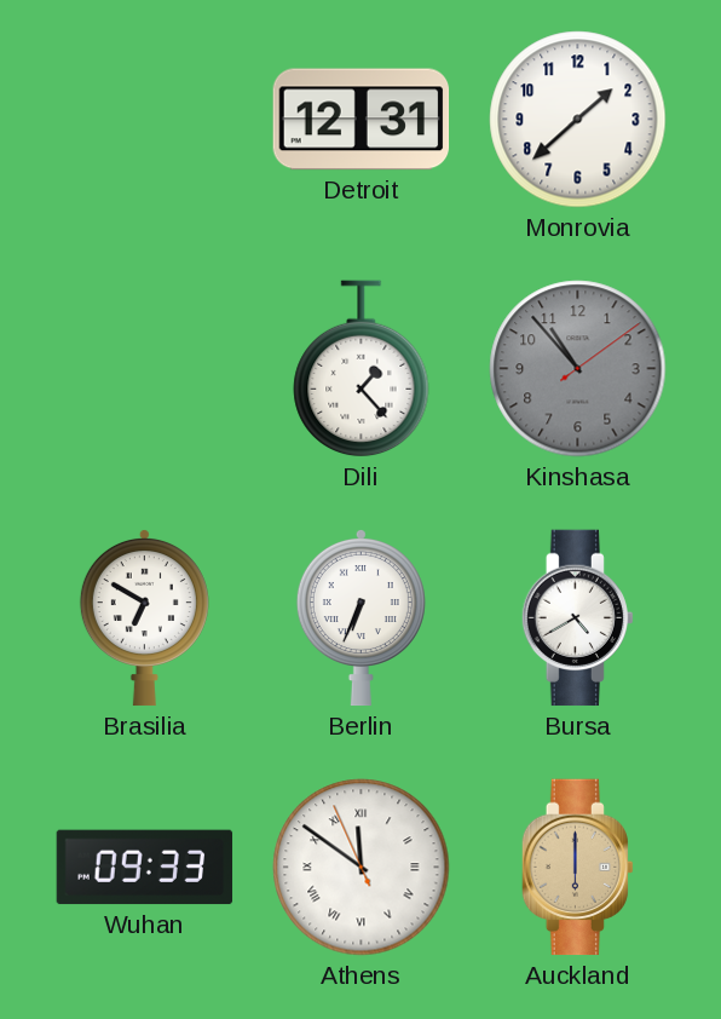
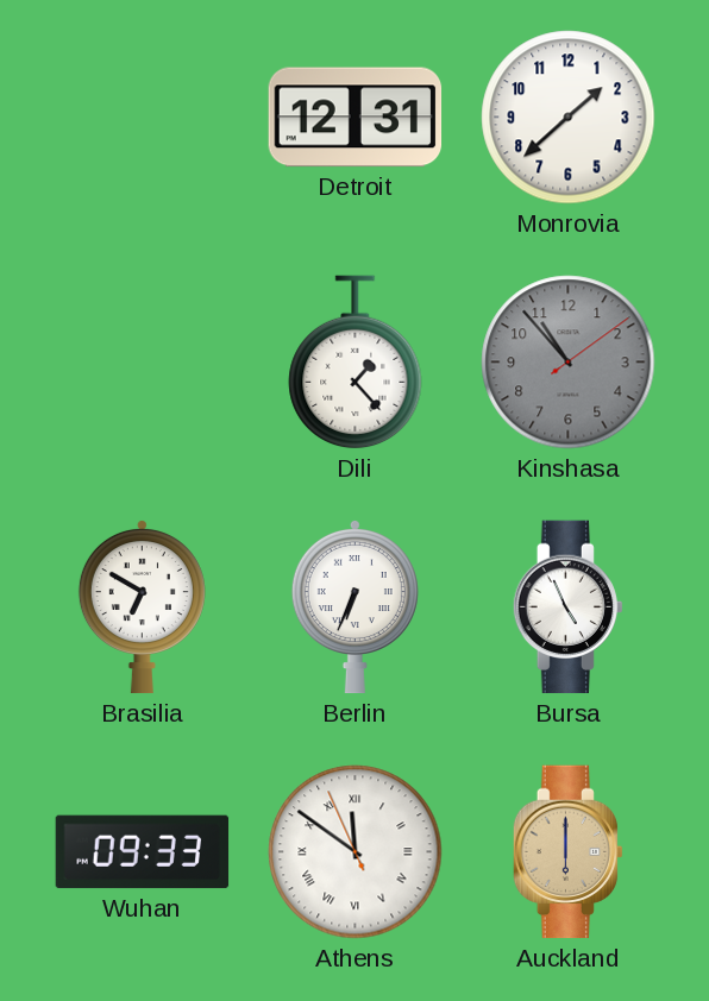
Bursa: 4:40 -> 4:56 (567, 607)
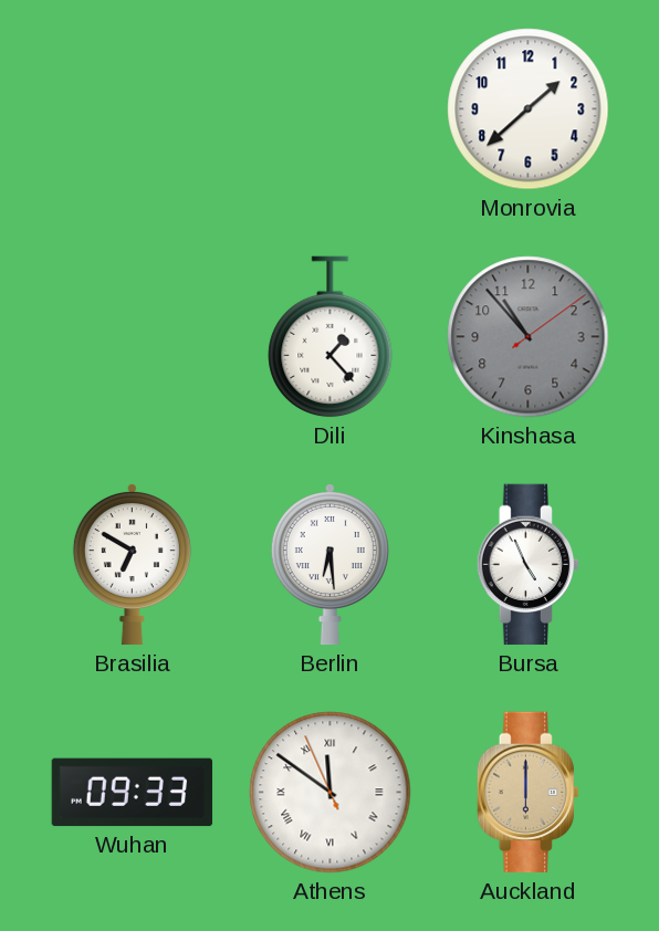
Detroit: 12:31 -> none (356, 118)
Berlin: 6:34 -> 6:29 (329, 564)
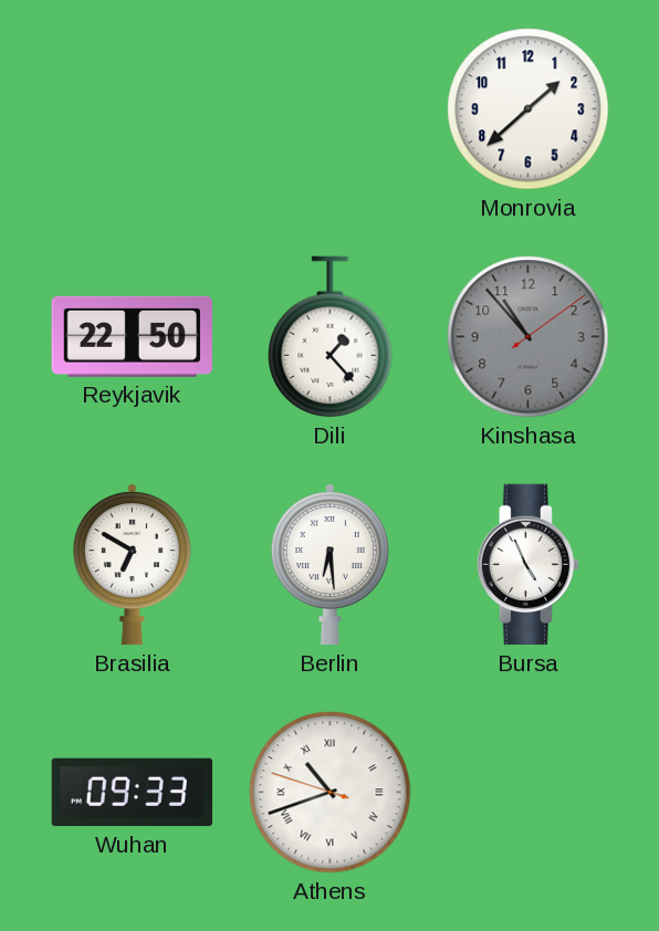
Reykjavik: none -> 22:50 (132, 336)
Athens: 11:50 -> 10:41 (331, 793)
Auckland: 6:00 -> none (527, 793)
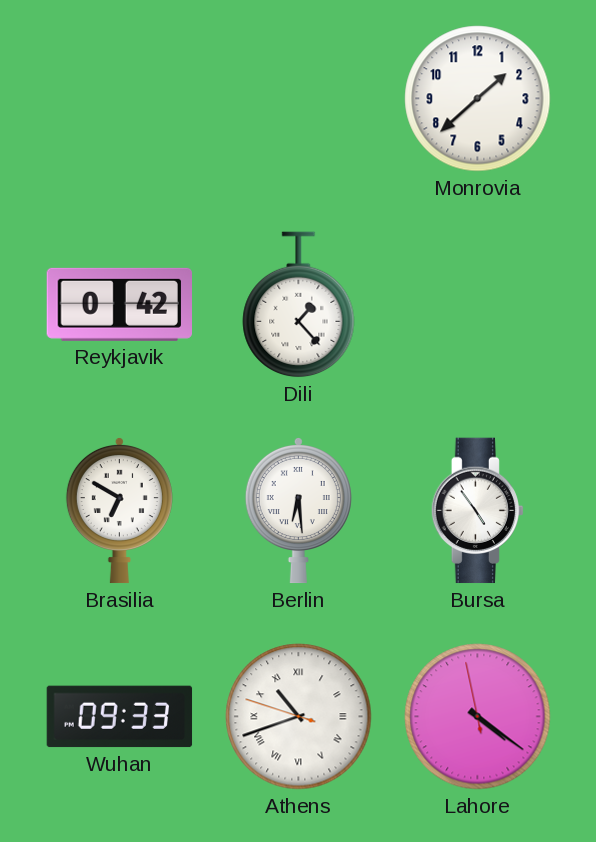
Reykjavik: 22:50 -> 0:42 (119, 304)
Kinshasa: 10:53 -> none (529, 337)
Bursa: 4:56 -> 4:54 (477, 511)
Lahore: none -> 4:20 (478, 717)
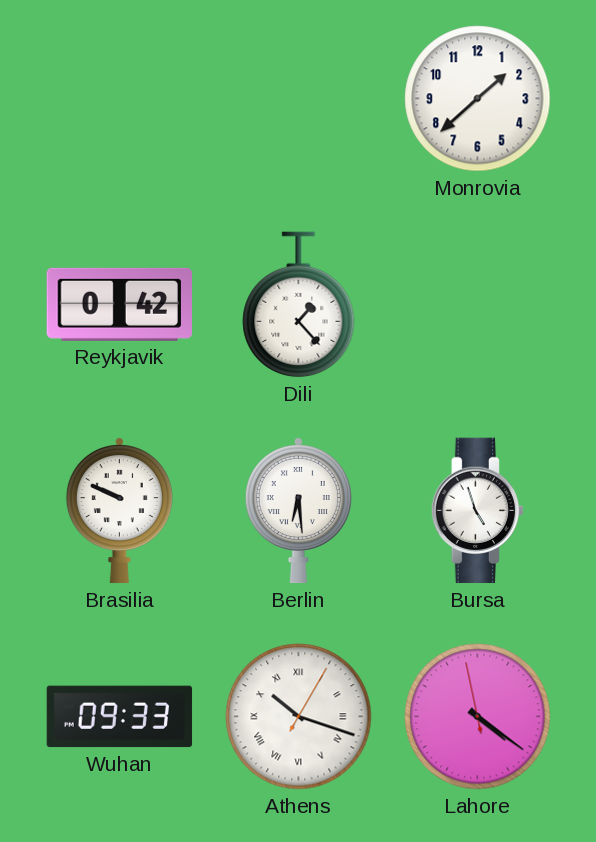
Brasilia: 6:50 -> 9:49 (119, 510)
Bursa: 4:54 -> 4:57 (477, 511)
Athens: 10:41 -> 10:18 (299, 717)
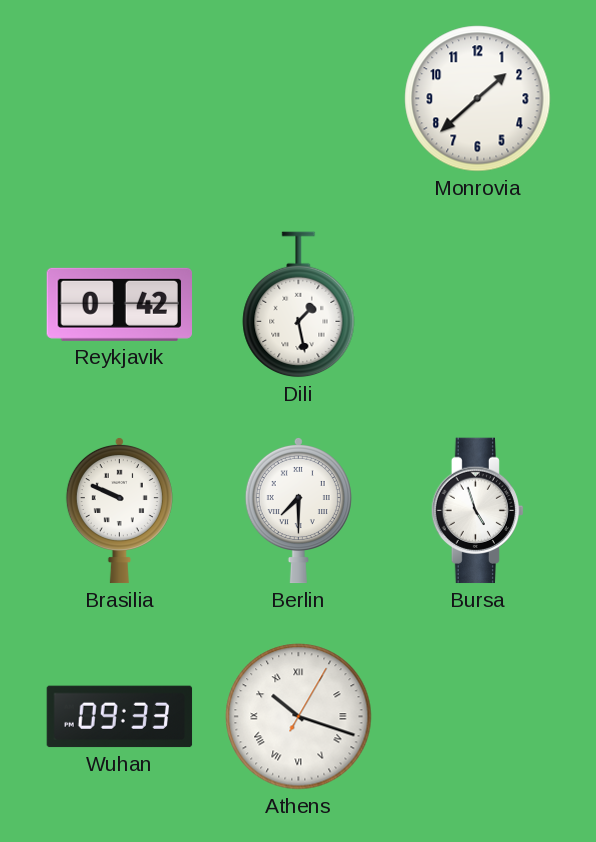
Dili: 1:23 -> 1:28 (299, 305)
Berlin: 6:29 -> 7:30 (298, 510)
Lahore: 4:20 -> none (478, 717)
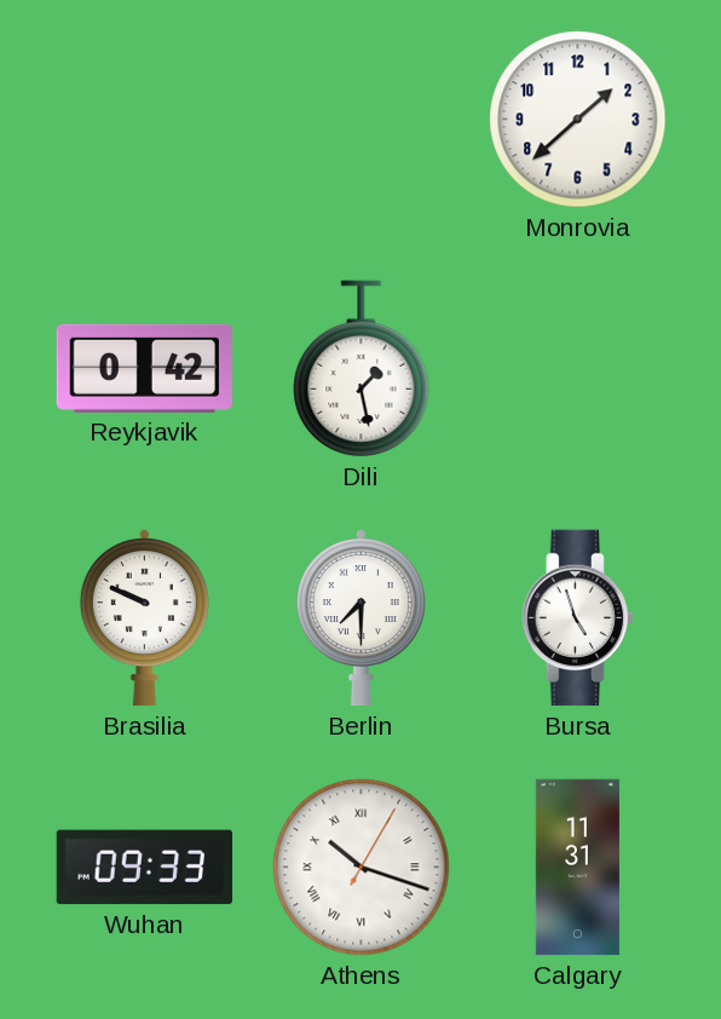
Calgary: none -> 11:31 (577, 868)
